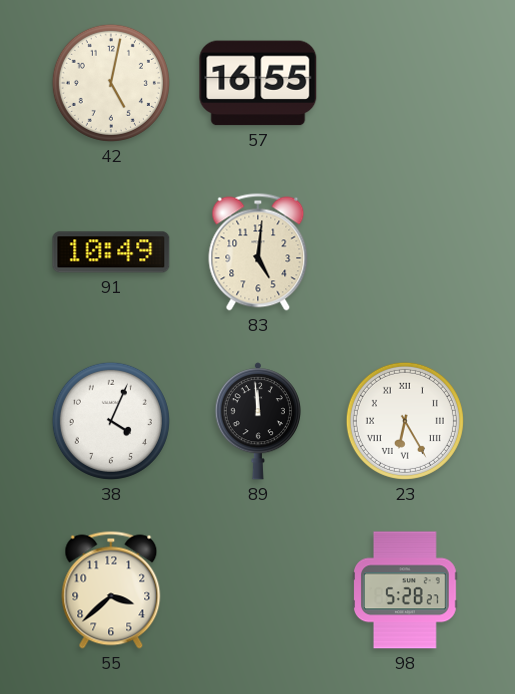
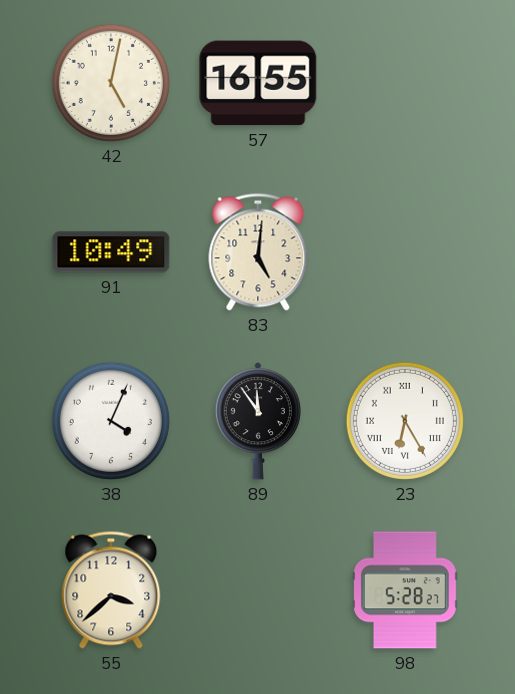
89: 11:59 -> 11:54 (258, 421)
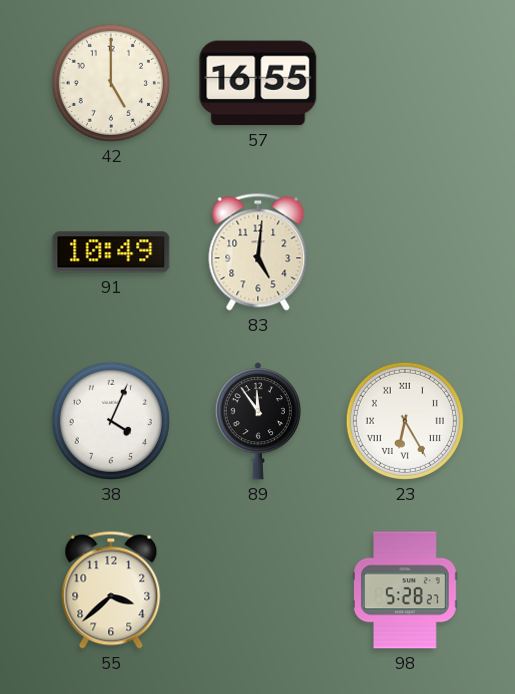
42: 5:02 -> 5:00 (111, 83)
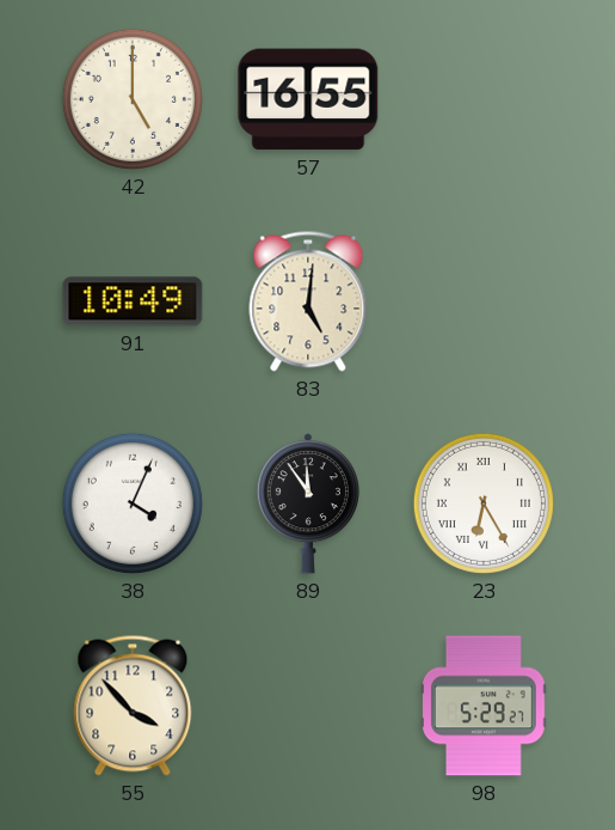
55: 3:38 -> 3:53 (133, 706)
98: 5:28 -> 5:29 (485, 706)
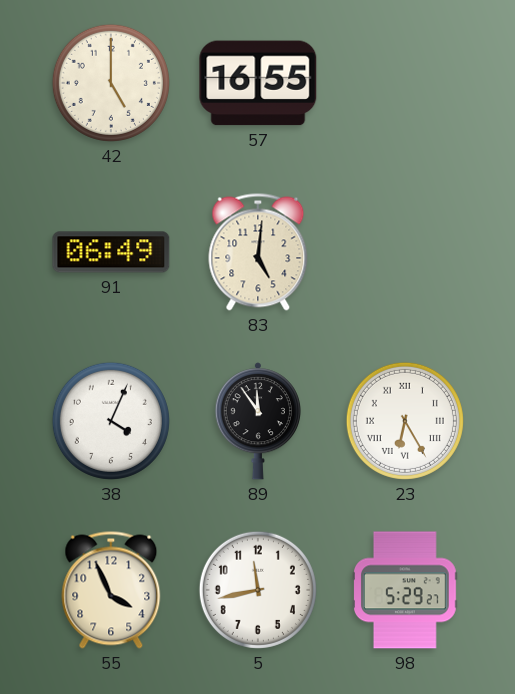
91: 10:49 -> 06:49 (111, 252)
55: 3:53 -> 3:56 (111, 590)
5: none -> 11:43 (258, 590)
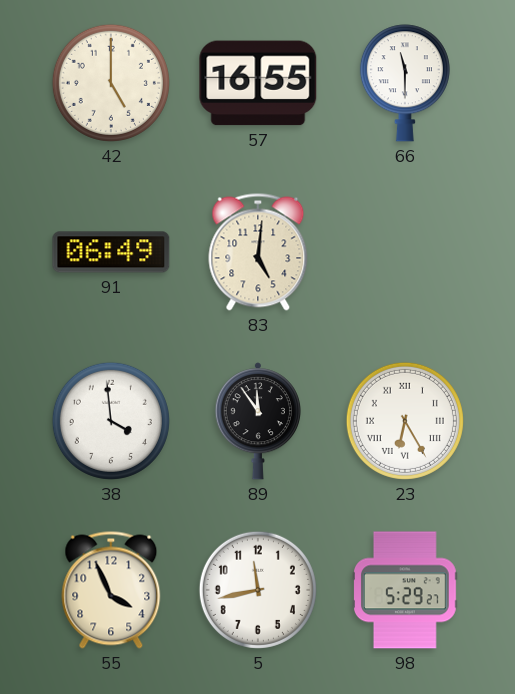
66: none -> 11:30 (405, 83)
38: 4:04 -> 3:59 (111, 421)
